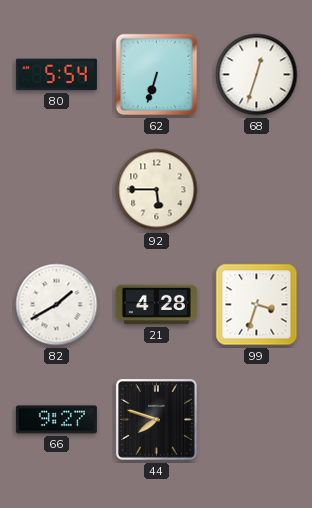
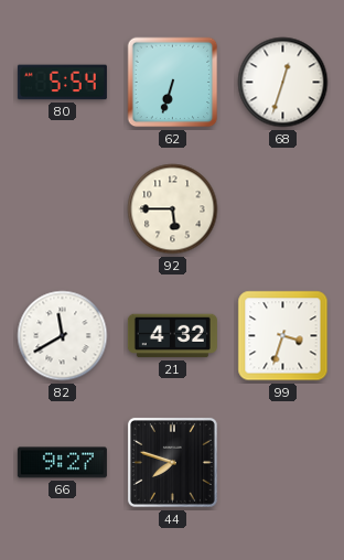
82: 1:40 -> 11:40 (63, 336)
21: 4:28 -> 4:32 (172, 336)
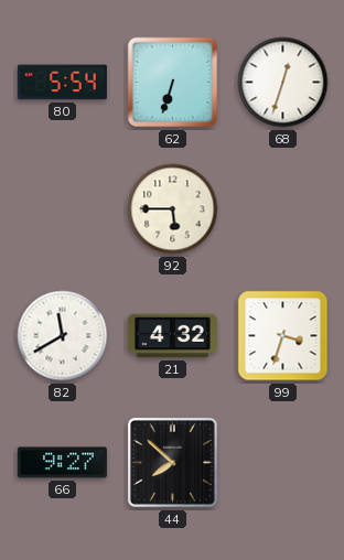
44: 7:48 -> 7:52 (172, 462)
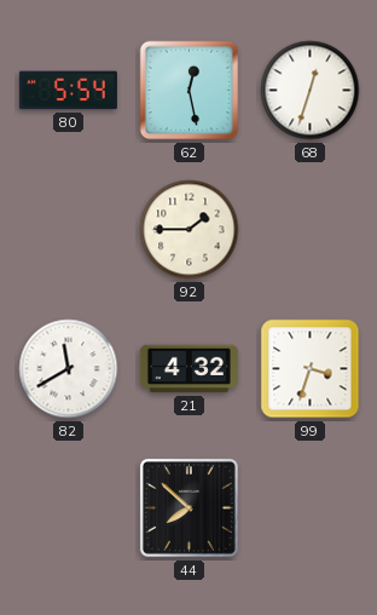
62: 6:33 -> 12:28 (190, 91)
92: 5:45 -> 1:45 (190, 230)
66: 9:27 -> none (62, 463)
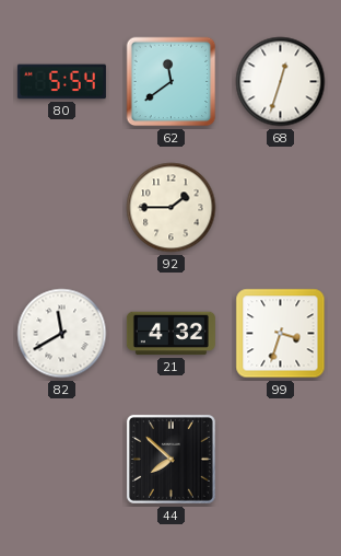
62: 12:28 -> 11:39 (172, 82)
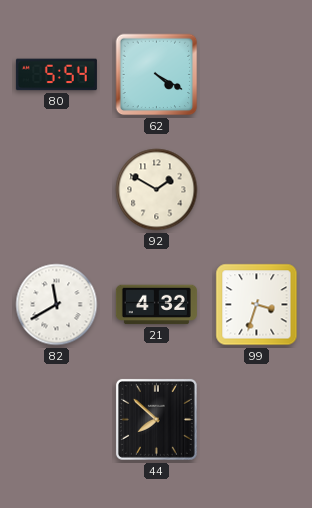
62: 11:39 -> 4:20 (157, 75)
68: 12:33 -> none (281, 82)
92: 1:45 -> 1:50 (157, 190)
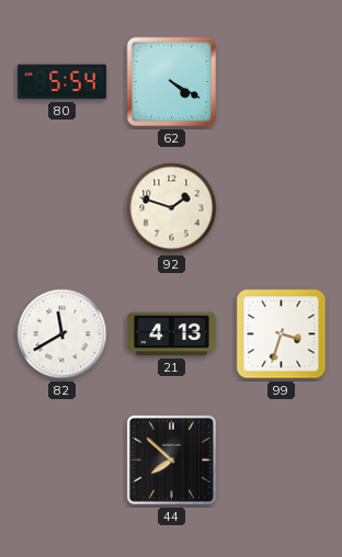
92: 1:50 -> 1:48 (172, 208)
21: 4:32 -> 4:13 (171, 334)
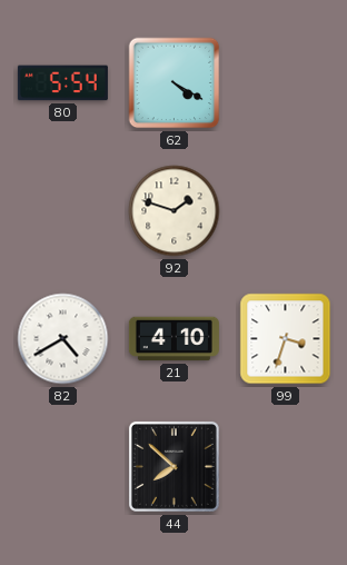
82: 11:40 -> 4:40 (63, 339)
21: 4:13 -> 4:10 (173, 339)
